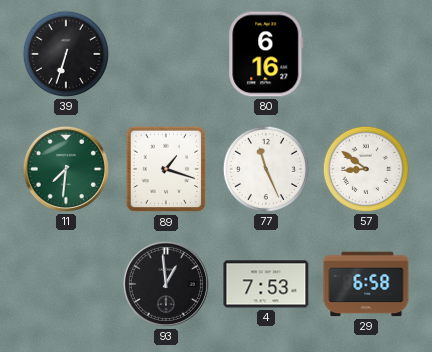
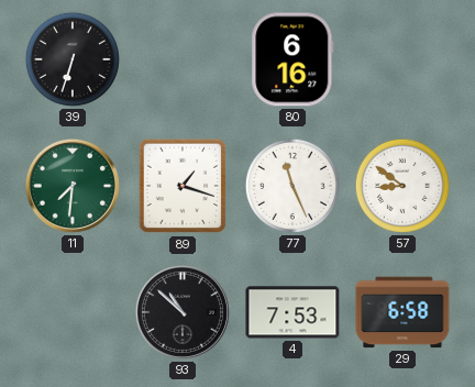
93: 12:59 -> 10:52 (183, 312)
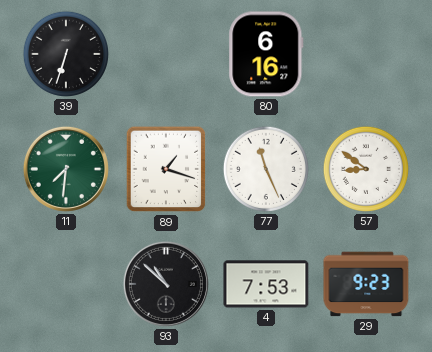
29: 6:58 -> 9:23 (366, 284)
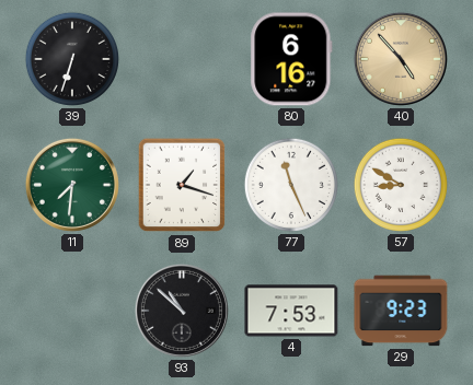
40: none -> 4:53 (401, 59)
57: 8:51 -> 8:50 (401, 185)
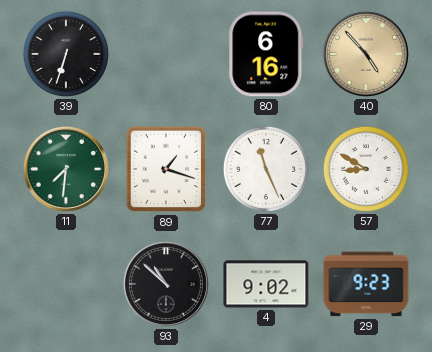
4: 7:53 -> 9:02 (266, 284)
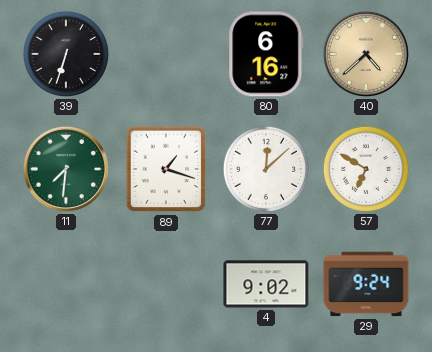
40: 4:53 -> 4:38 (366, 54)
77: 11:26 -> 12:08 (266, 169)
57: 8:50 -> 6:50 (366, 169)
93: 10:52 -> none (166, 284)
29: 9:23 -> 9:24 (366, 284)
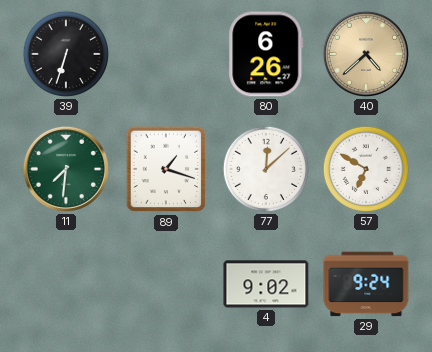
80: 6:16 -> 6:26 (266, 54)
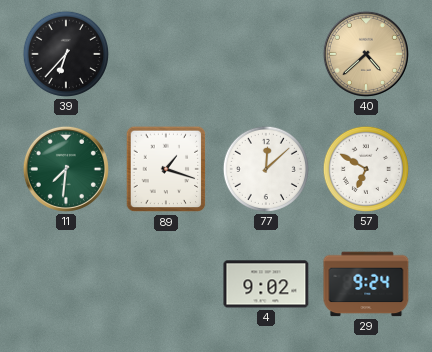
39: 6:33 -> 6:37 (66, 54)
80: 6:26 -> none (266, 54)
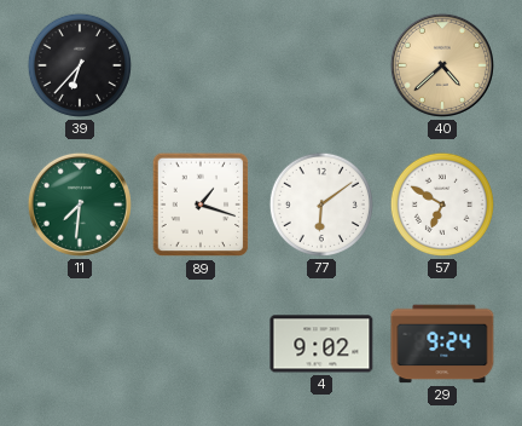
77: 12:08 -> 6:09 (321, 205)
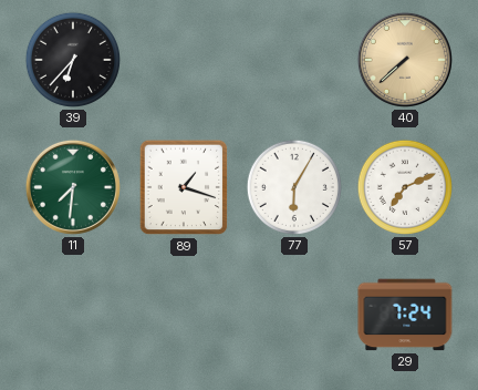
40: 4:38 -> 7:38 (405, 60)
77: 6:09 -> 6:05 (294, 187)
57: 6:50 -> 7:11 (405, 187)
4: 9:02 -> none (321, 344)
29: 9:24 -> 7:24 (405, 315)
